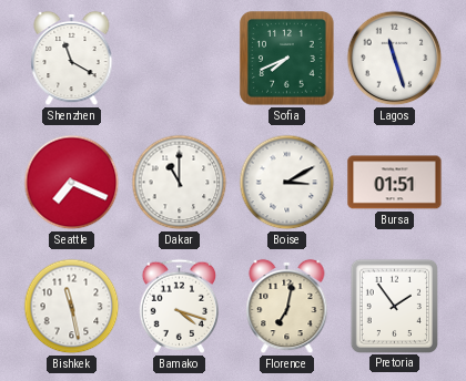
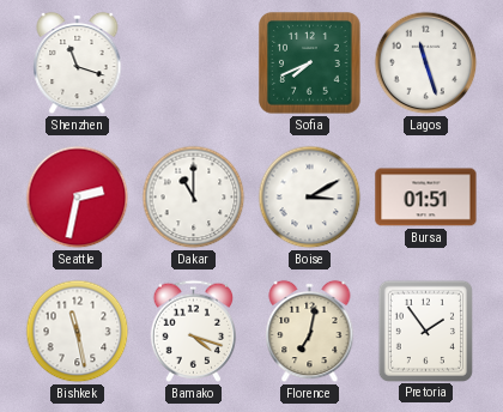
Shenzhen: 11:20 -> 11:18 (78, 63)
Seattle: 7:19 -> 2:32 (78, 198)
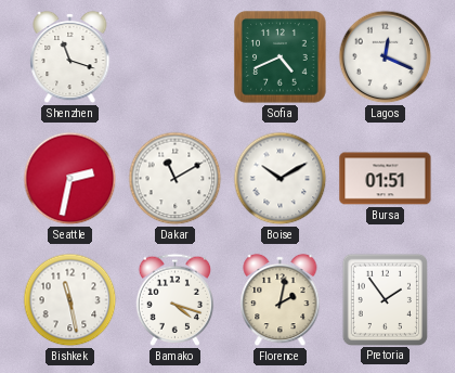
Sofia: 7:41 -> 4:41 (281, 57)
Lagos: 11:27 -> 12:19 (386, 57)
Dakar: 11:00 -> 11:10 (175, 179)
Boise: 3:10 -> 10:10 (281, 179)
Florence: 7:02 -> 2:02 (281, 300)
